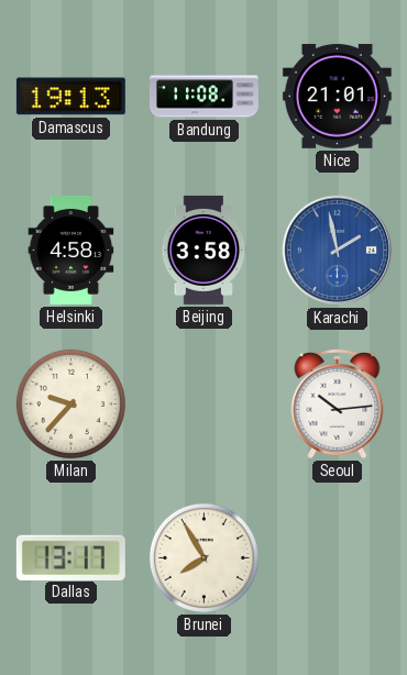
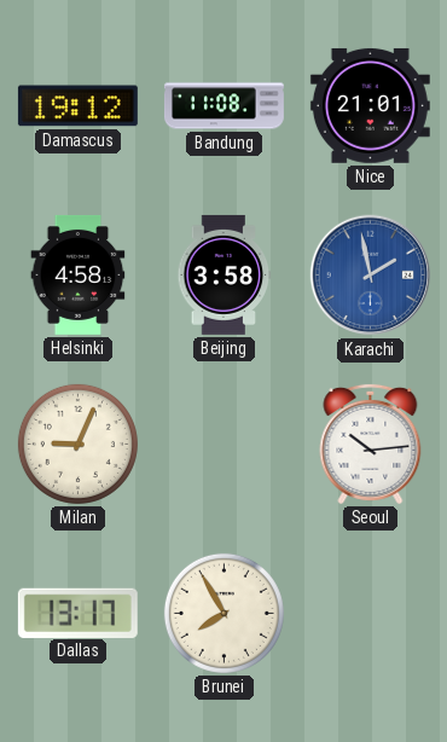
Damascus: 19:13 -> 19:12 (77, 106)
Milan: 9:37 -> 9:04 (77, 444)
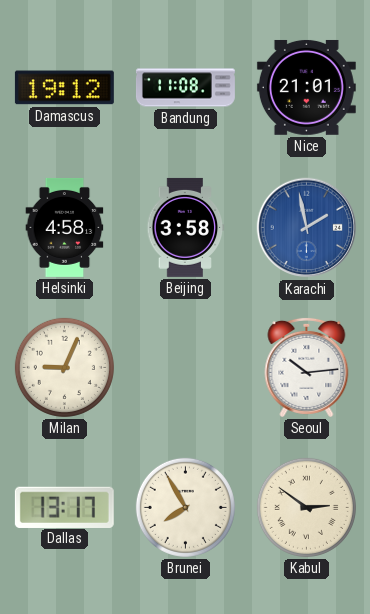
Kabul: none -> 2:51 (306, 507)
